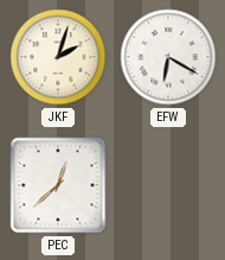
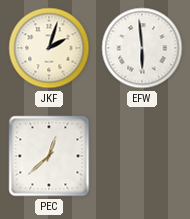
EFW: 6:20 -> 5:59 (142, 48)
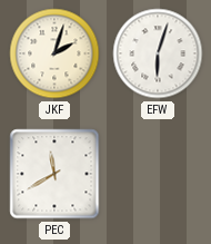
EFW: 5:59 -> 6:03 (158, 53)
PEC: 12:38 -> 11:40 (54, 174)
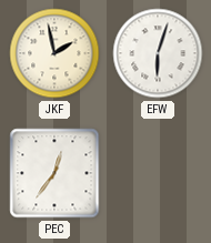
JKF: 2:03 -> 1:58 (54, 53)
PEC: 11:40 -> 12:36 (54, 173)
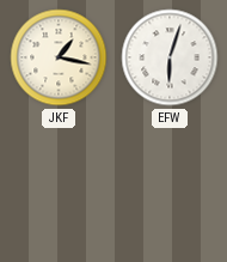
JKF: 1:58 -> 1:17 (59, 57)
PEC: 12:36 -> none (54, 173)
